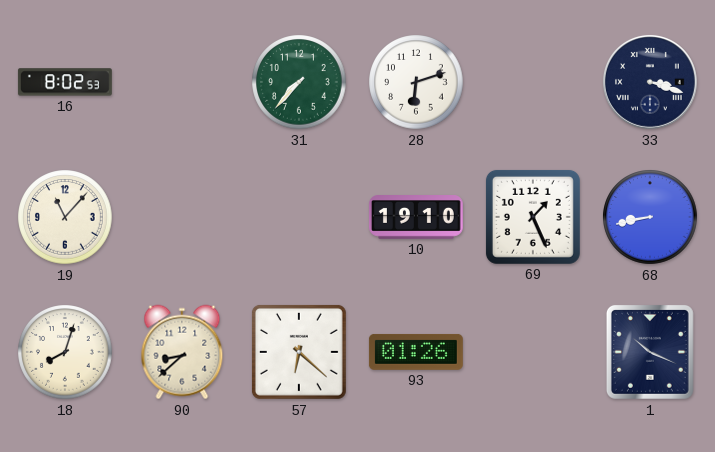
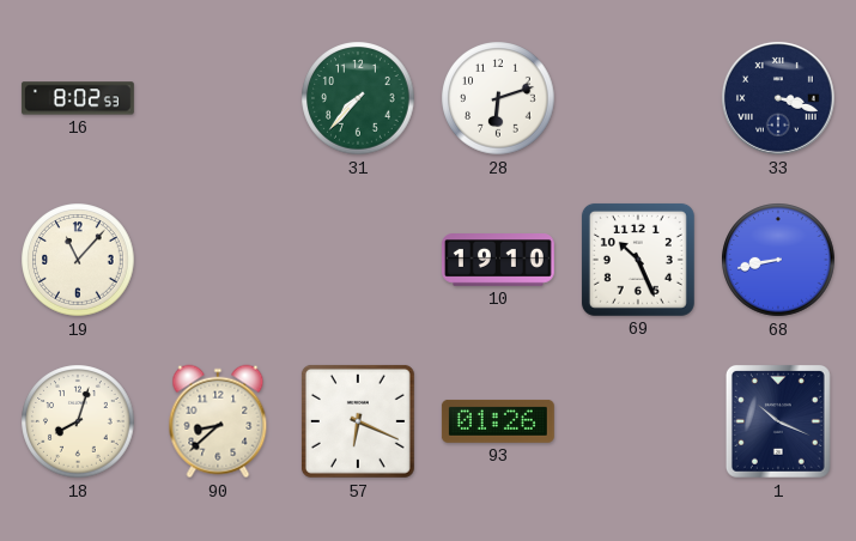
69: 1:26 -> 10:26 (638, 260)
57: 6:22 -> 6:19 (358, 421)
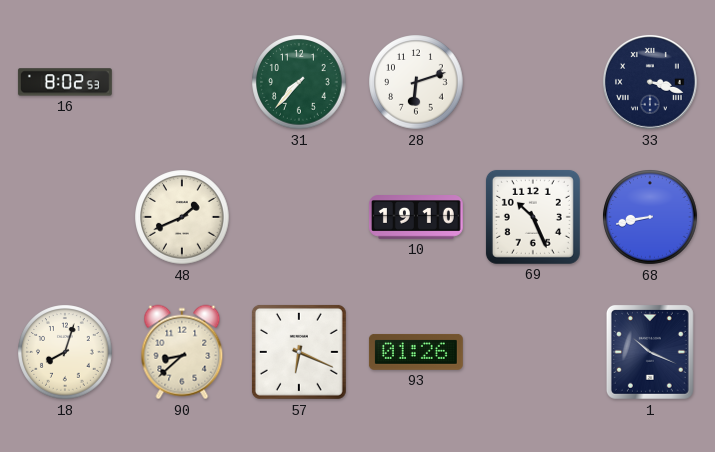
19: 11:07 -> none (78, 260)
48: none -> 1:41 (182, 217)
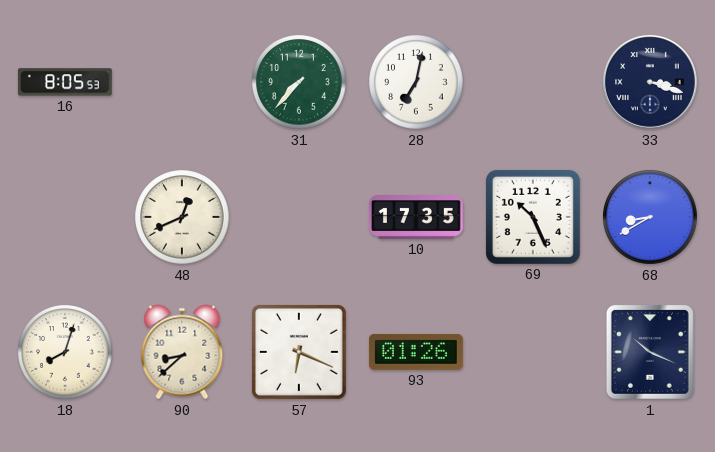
16: 8:02 -> 8:05 (65, 82)
28: 6:12 -> 7:02 (416, 82)
48: 1:41 -> 12:41 (182, 217)
10: 19:10 -> 17:35 (416, 217)
68: 8:43 -> 8:40 (650, 217)
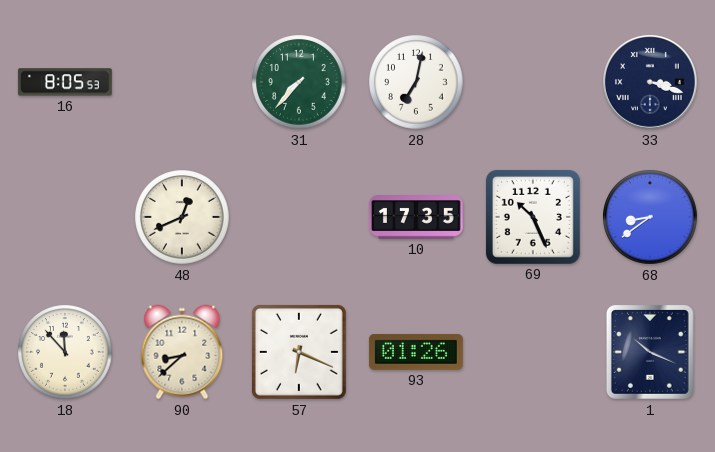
68: 8:40 -> 8:39 (650, 217)
18: 8:03 -> 11:53 (65, 352)
